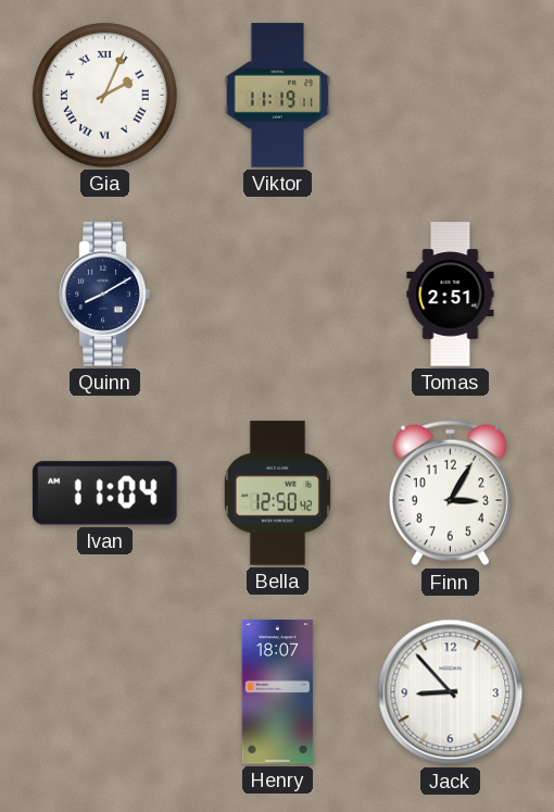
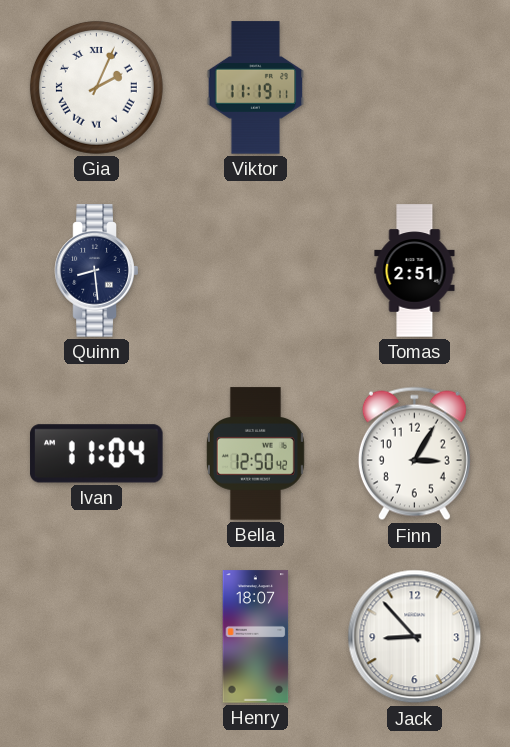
Quinn: 8:10 -> 8:29 (97, 271)
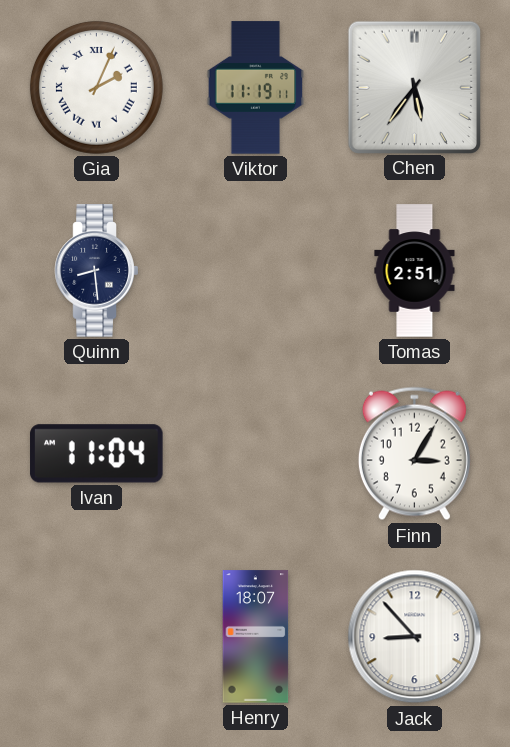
Chen: none -> 5:36 (414, 87)
Bella: 12:50 -> none (255, 454)
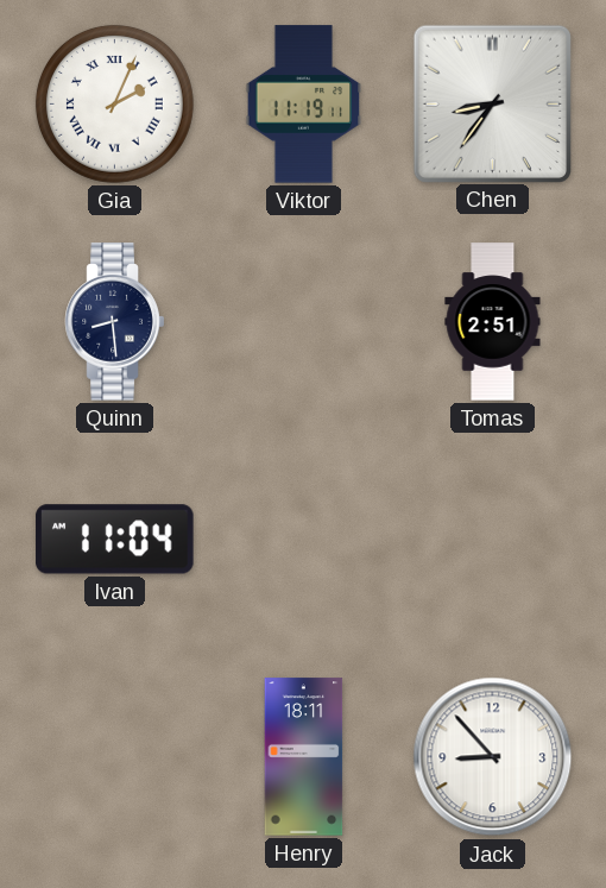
Chen: 5:36 -> 8:36 (492, 103)
Finn: 3:05 -> none (414, 454)
Henry: 18:07 -> 18:11 (304, 757)
